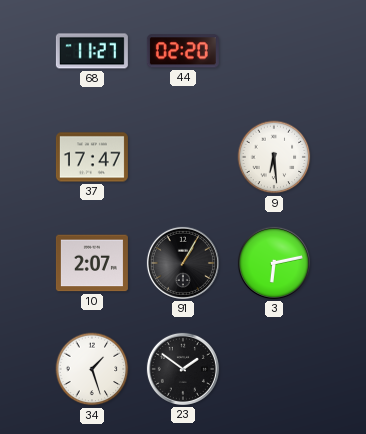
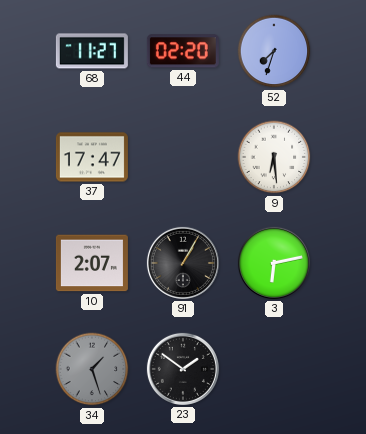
52: none -> 7:33 (274, 51)
34 dial: white -> grey (92, 369)
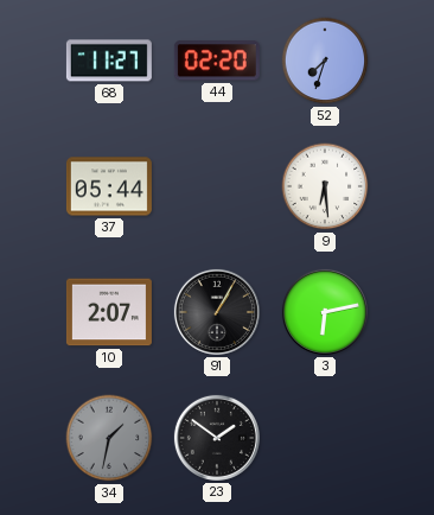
37: 17:47 -> 05:44 (109, 186)
34: 1:27 -> 1:32 (109, 438)
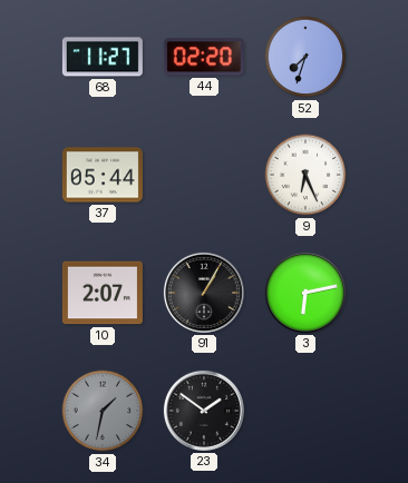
9: 6:29 -> 6:26 (305, 175)
